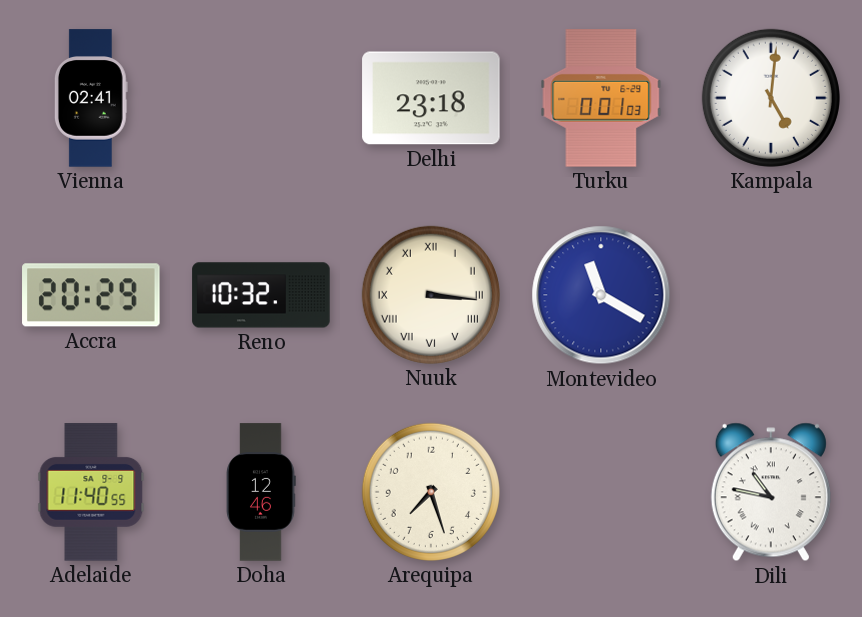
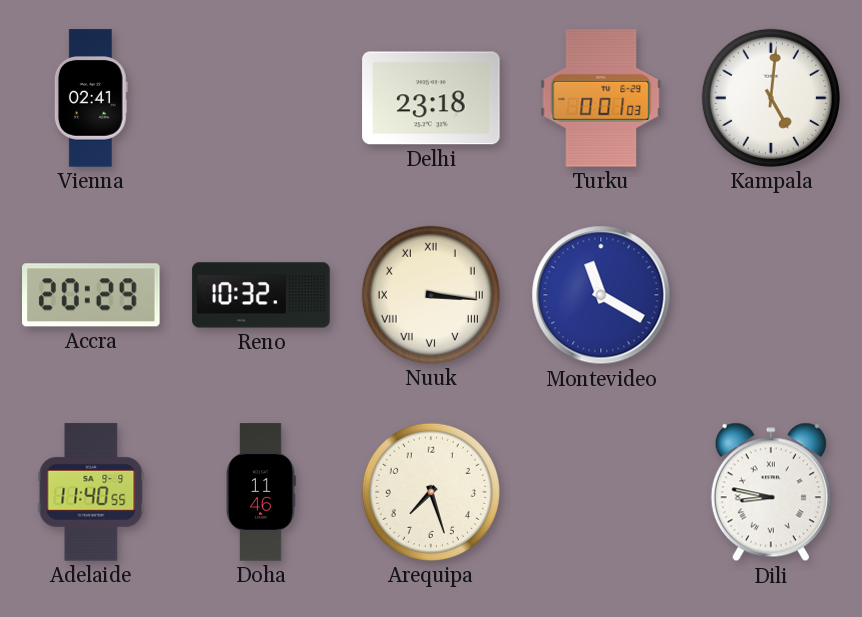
Doha: 12:46 -> 11:46 (261, 492)
Dili: 10:47 -> 8:47 (771, 492)
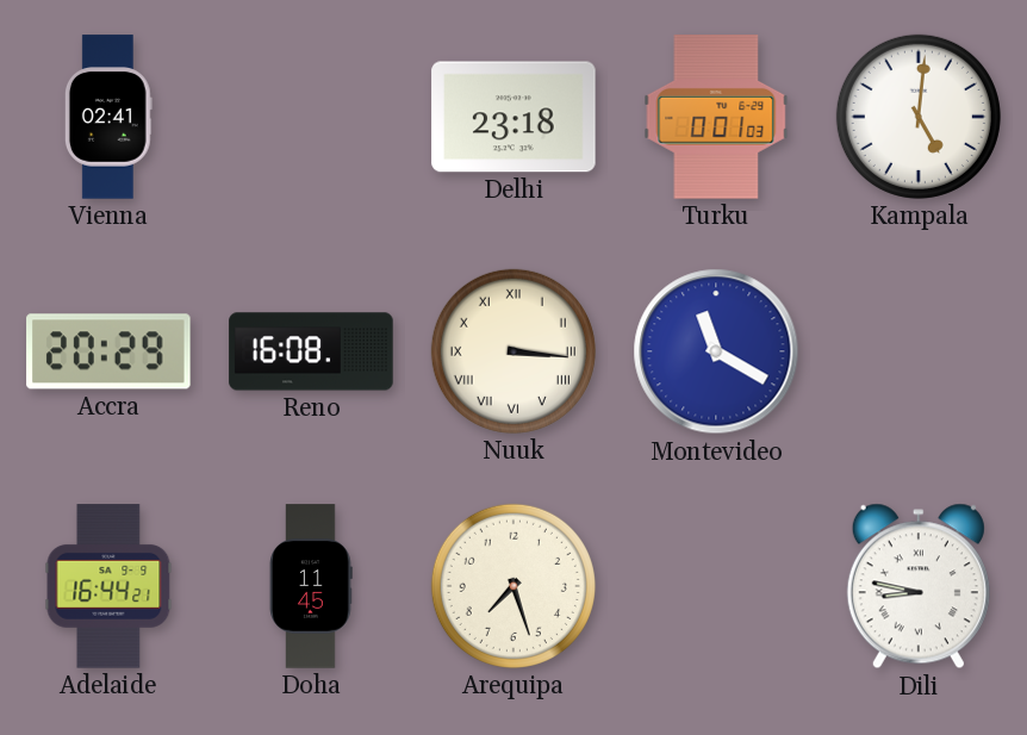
Reno: 10:32 -> 16:08 (311, 351)
Adelaide: 11:40 -> 16:44 (108, 586)
Doha: 11:46 -> 11:45 (311, 586)
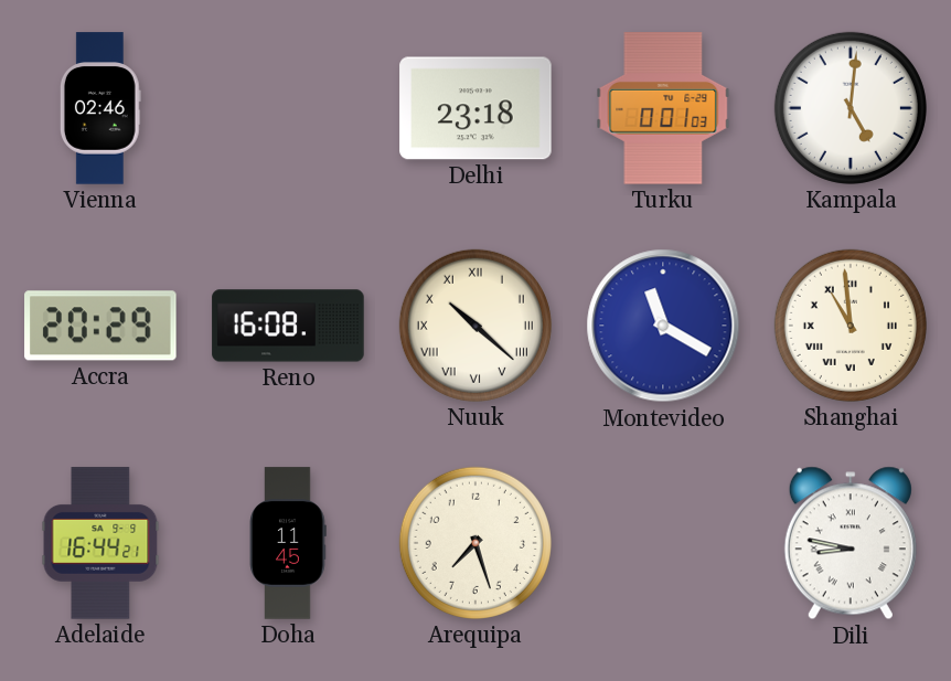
Vienna: 02:41 -> 02:46 (100, 108)
Nuuk: 3:16 -> 10:22 (475, 326)
Shanghai: none -> 10:59 (851, 326)
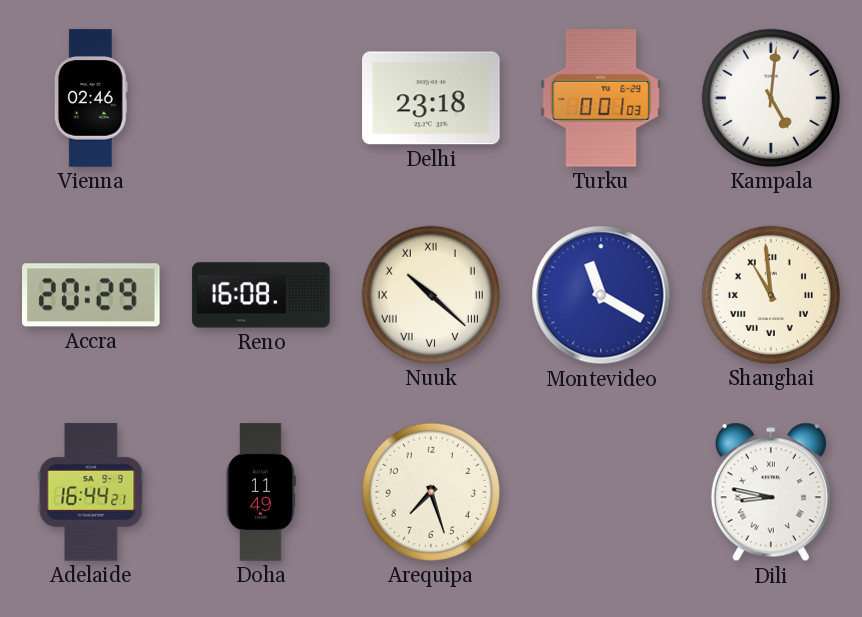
Doha: 11:45 -> 11:49 (261, 492)
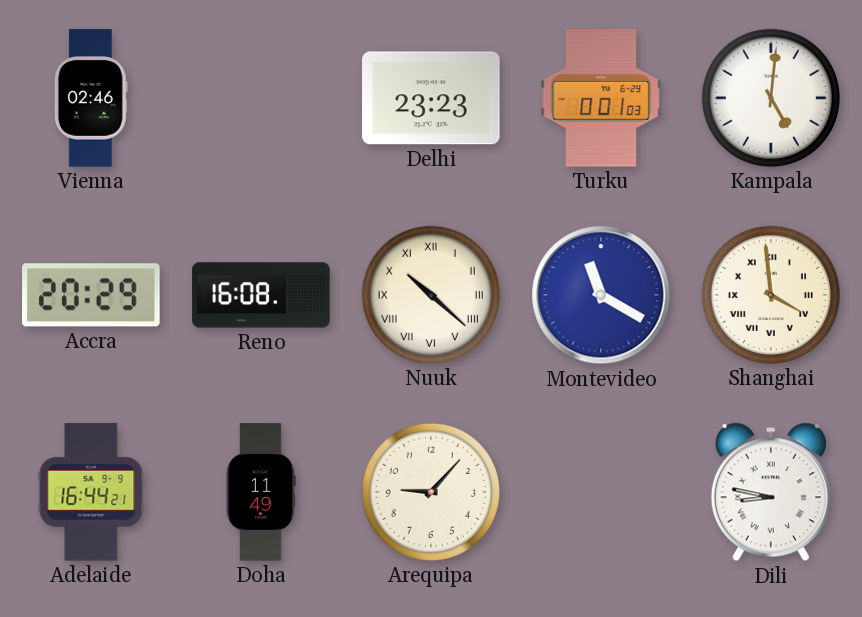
Delhi: 23:18 -> 23:23 (431, 98)
Shanghai: 10:59 -> 3:59 (771, 295)
Arequipa: 7:27 -> 9:07 (431, 492)
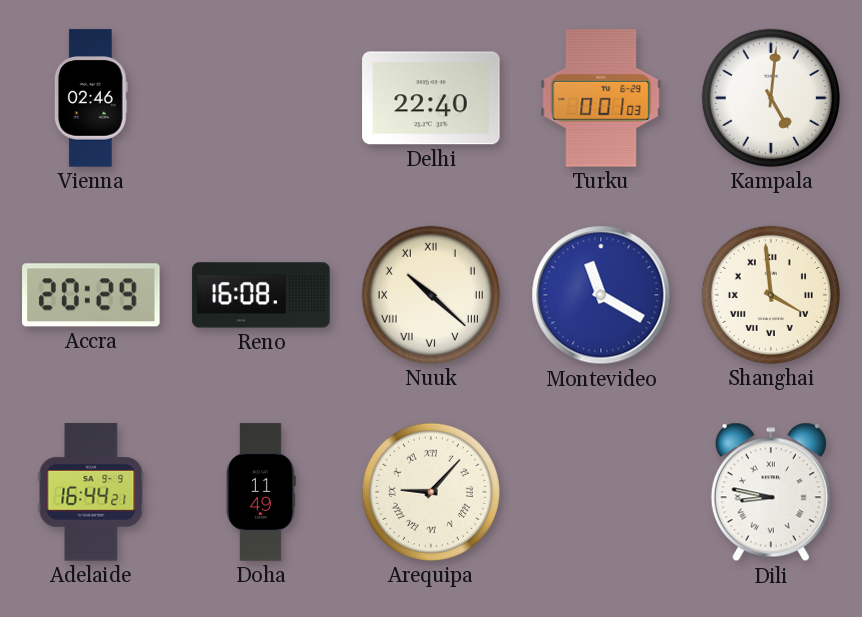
Delhi: 23:23 -> 22:40 (431, 98)
Arequipa numerals: Arabic -> Roman (431, 492)
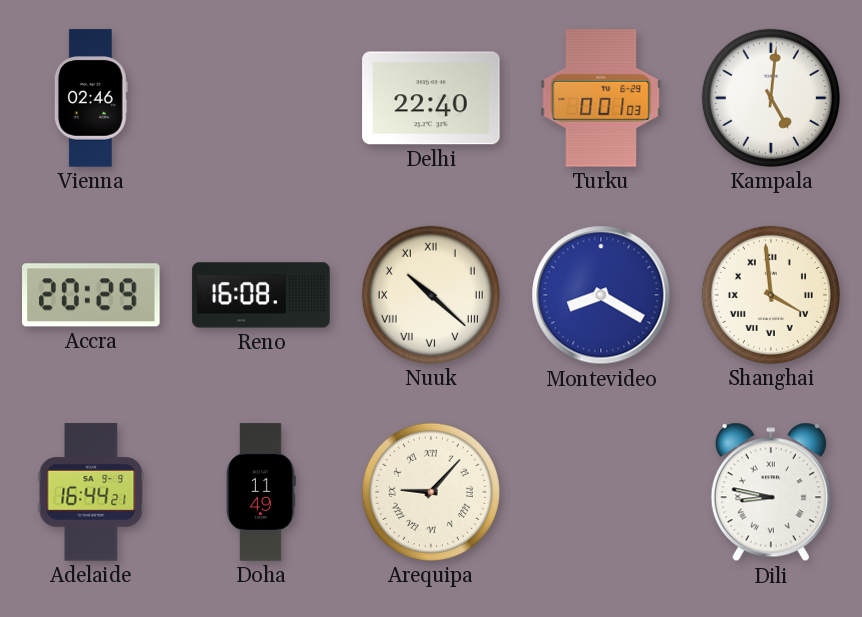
Montevideo: 11:20 -> 8:20 (601, 295)
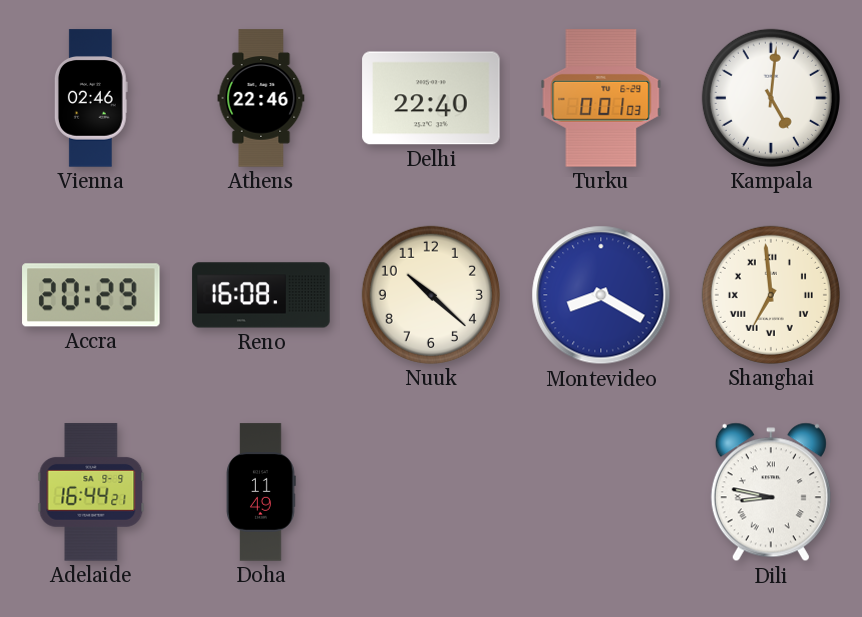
Athens: none -> 22:46 (261, 98)
Nuuk numerals: Roman -> Arabic (431, 295)
Shanghai: 3:59 -> 6:59 (771, 295)
Arequipa: 9:07 -> none (431, 492)
